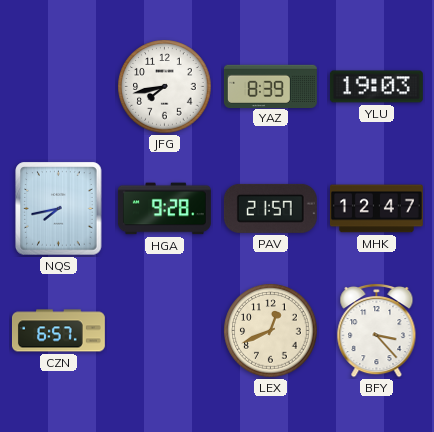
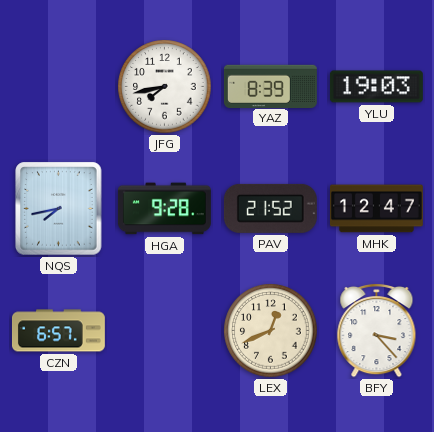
PAV: 21:57 -> 21:52 (270, 208)
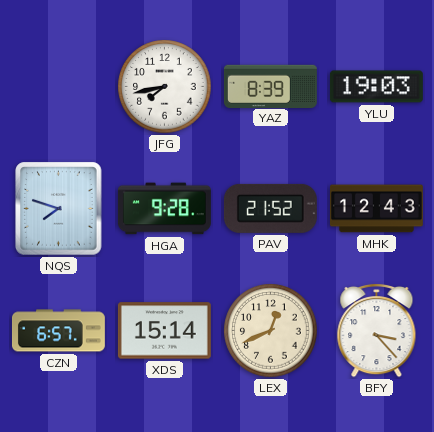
NQS: 7:43 -> 7:48 (59, 209)
MHK: 12:47 -> 12:43 (376, 209)
XDS: none -> 15:14 (164, 331)
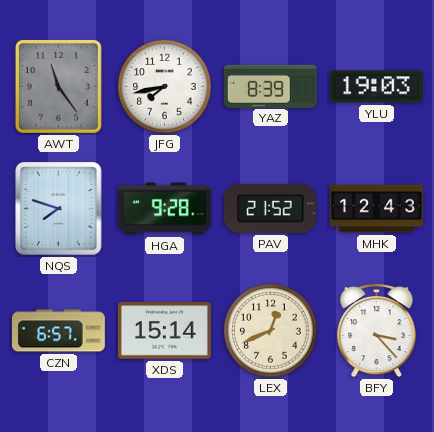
AWT: none -> 11:24 (58, 86)
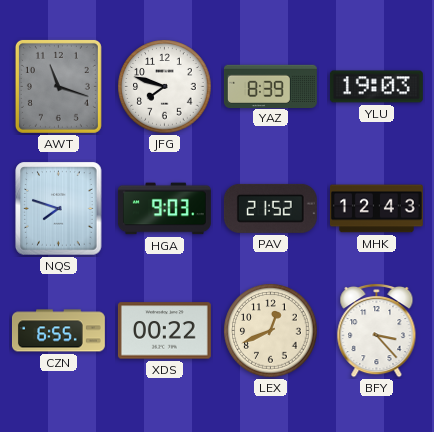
AWT: 11:24 -> 11:18 (58, 86)
JFG: 7:43 -> 7:48 (165, 87)
HGA: 9:28 -> 9:03 (164, 209)
CZN: 6:57 -> 6:55 (58, 331)
XDS: 15:14 -> 00:22 (164, 331)
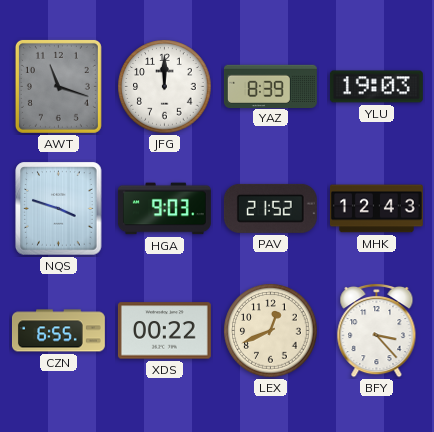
JFG: 7:48 -> 12:00 (165, 87)
NQS: 7:48 -> 3:48 (59, 209)
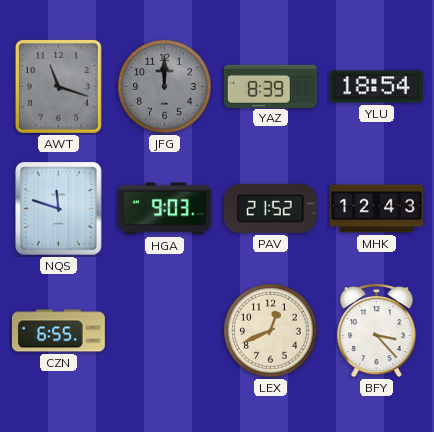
JFG dial: white -> grey (165, 87)
YLU: 19:03 -> 18:54 (376, 87)
NQS: 3:48 -> 11:48 (59, 209)
XDS: 00:22 -> none (164, 331)
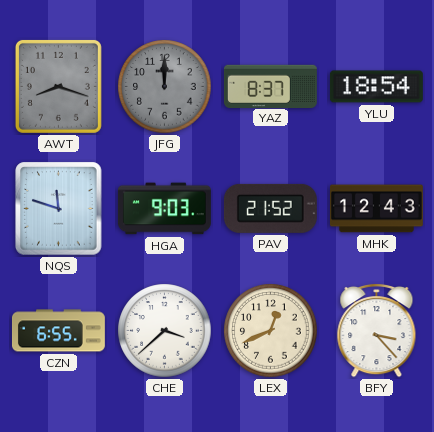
AWT: 11:18 -> 8:18 (58, 86)
YAZ: 8:39 -> 8:37 (270, 86)
CHE: none -> 3:38 (165, 331)
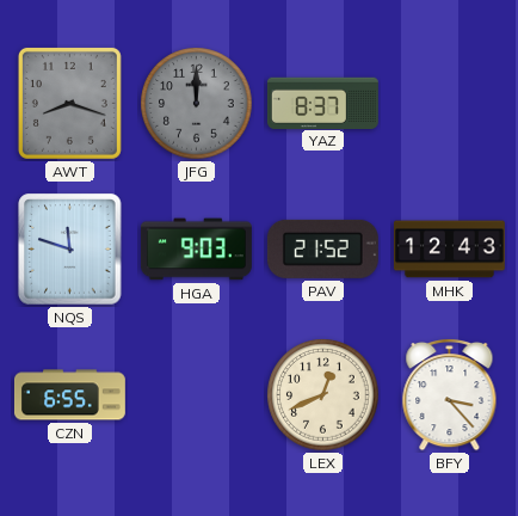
YLU: 18:54 -> none (376, 87)
CHE: 3:38 -> none (165, 331)
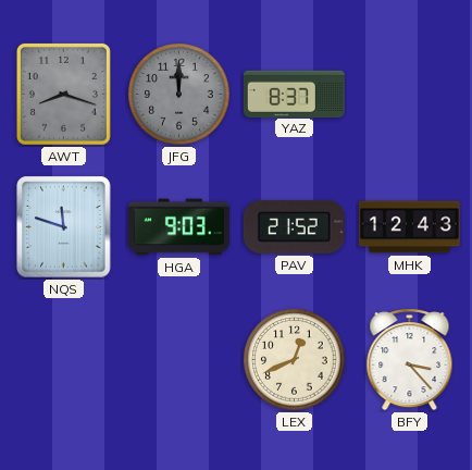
CZN: 6:55 -> none (69, 395)
